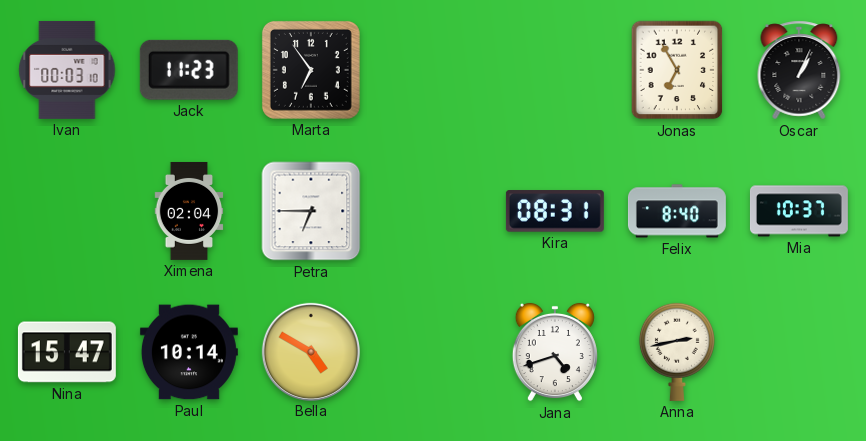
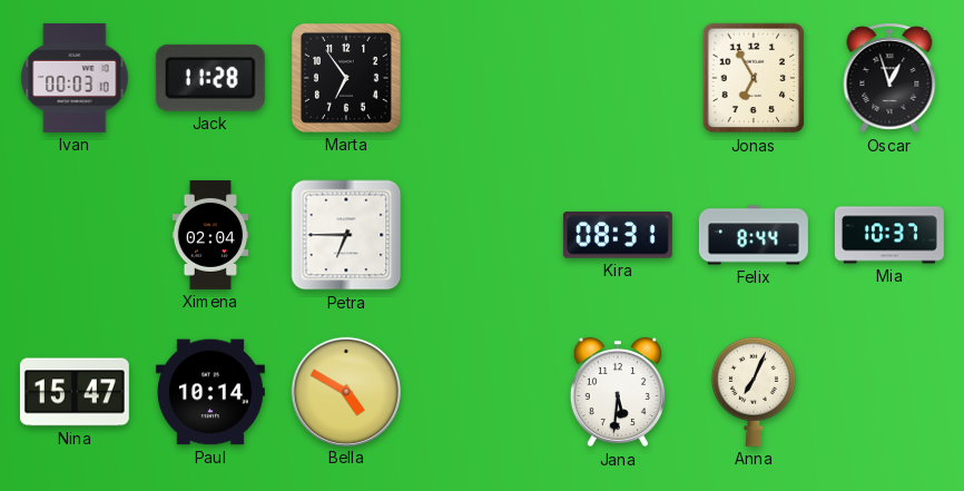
Jack: 11:23 -> 11:28 (210, 78)
Oscar: 1:04 -> 12:57 (889, 78)
Felix: 8:40 -> 8:44 (754, 235)
Jana: 4:42 -> 5:31 (618, 392)
Anna: 2:43 -> 7:04 (754, 392)
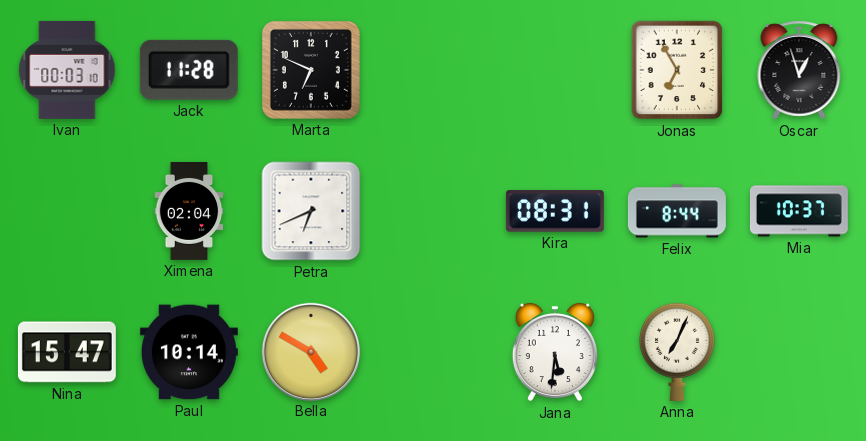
Marta: 6:54 -> 6:49 (311, 70)
Petra: 6:45 -> 6:41 (311, 211)
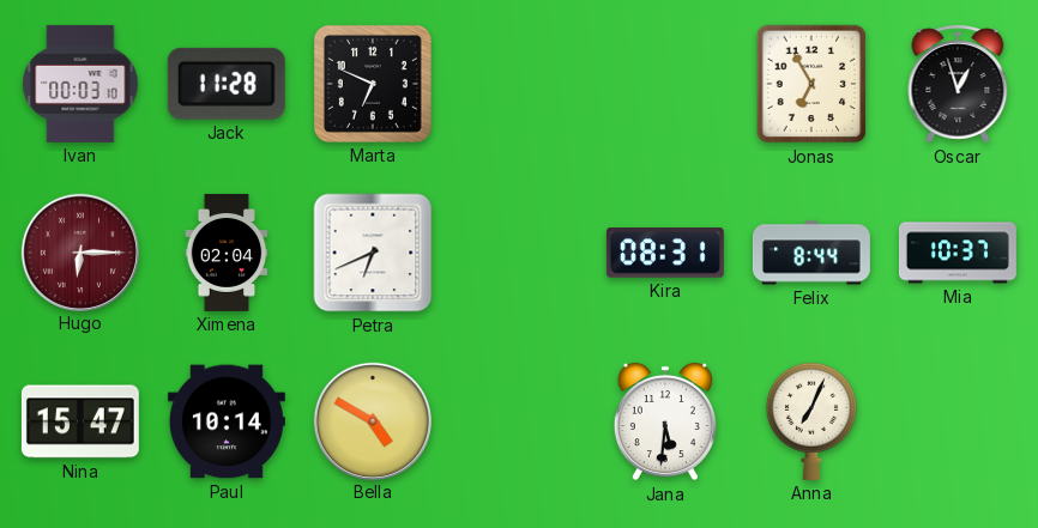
Hugo: none -> 6:15 (79, 251)
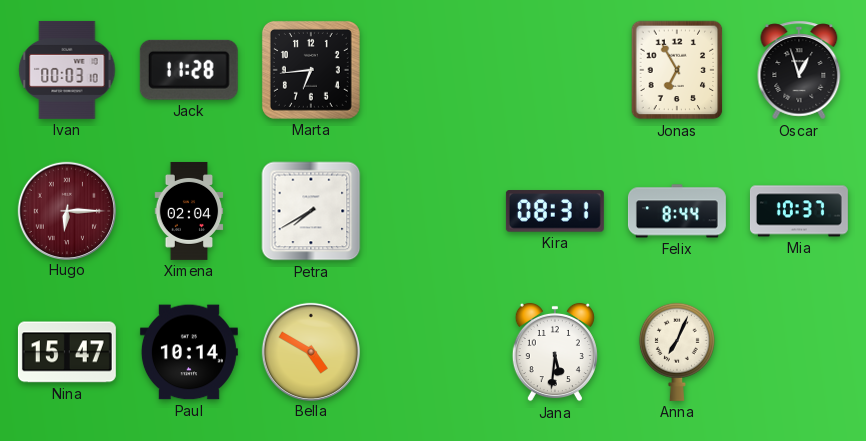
Marta: 6:49 -> 6:44 (311, 70)
Petra: 6:41 -> 7:40 (311, 211)
